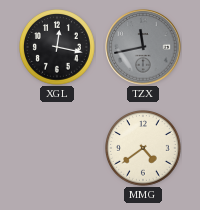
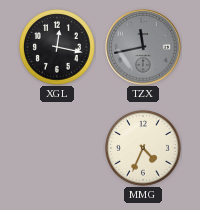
MMG: 4:39 -> 4:34 (144, 149)
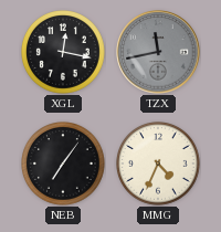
NEB: none -> 7:06 (64, 165)
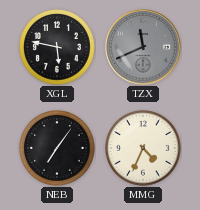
XGL: 12:17 -> 5:47 (58, 48)
TZX: 11:43 -> 11:41 (143, 47)
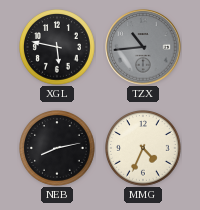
TZX: 11:41 -> 10:44 (143, 47)
NEB: 7:06 -> 8:13 (58, 149)
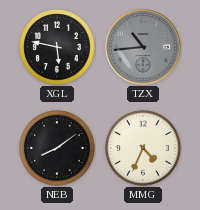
NEB: 8:13 -> 8:09 (58, 149)
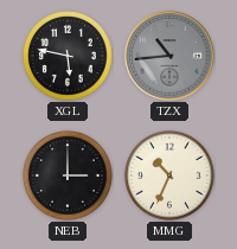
NEB: 8:09 -> 3:00 (69, 177)
MMG: 4:34 -> 10:34 (171, 177)
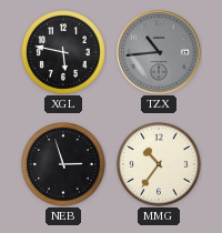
NEB: 3:00 -> 2:57 (64, 165)
MMG: 10:34 -> 10:36 (160, 165)
